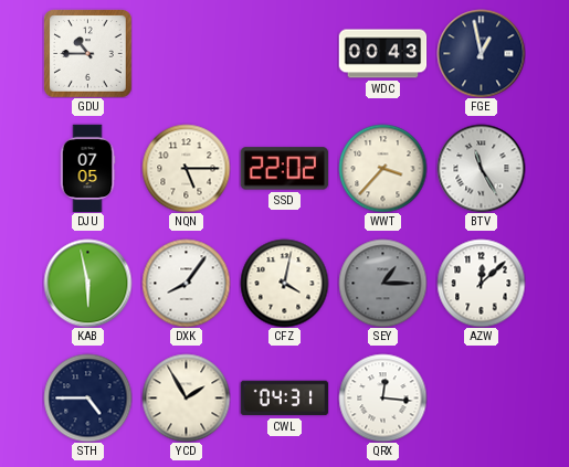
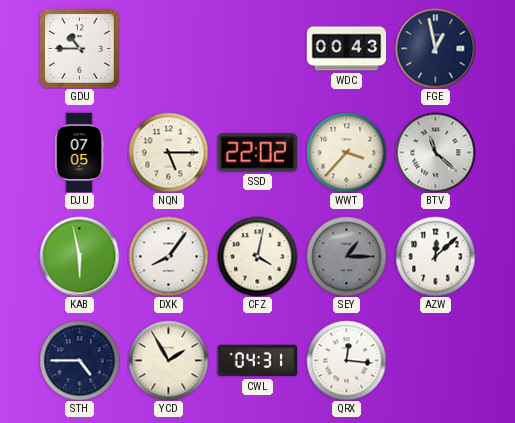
BTV: 11:25 -> 11:22 (435, 152)
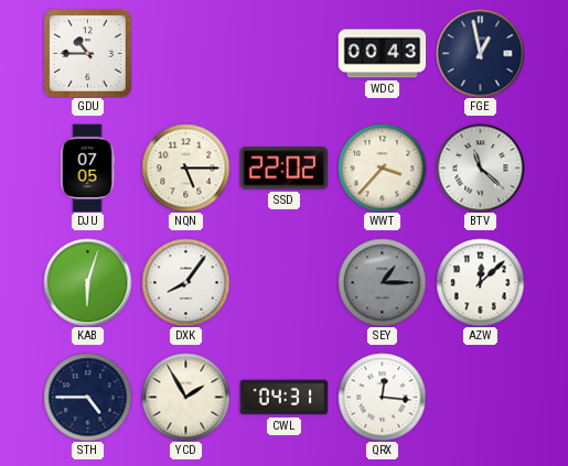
KAB: 5:58 -> 6:03 (87, 282)
CFZ: 4:02 -> none (257, 256)
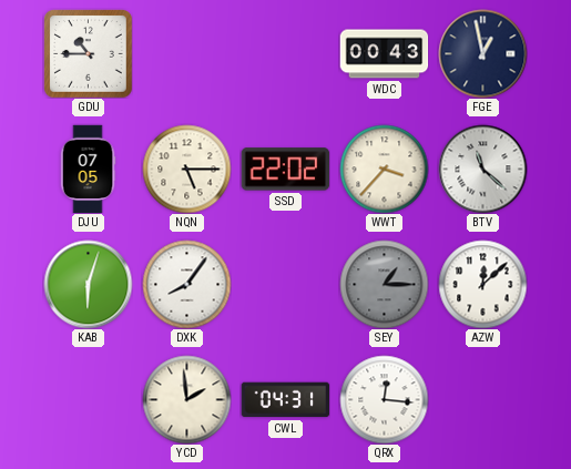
STH: 4:45 -> none (87, 397)
YCD: 1:55 -> 1:59 (186, 399)
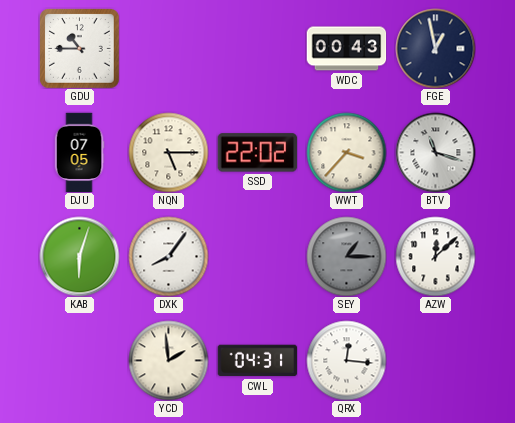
BTV: 11:22 -> 11:18 (435, 152)
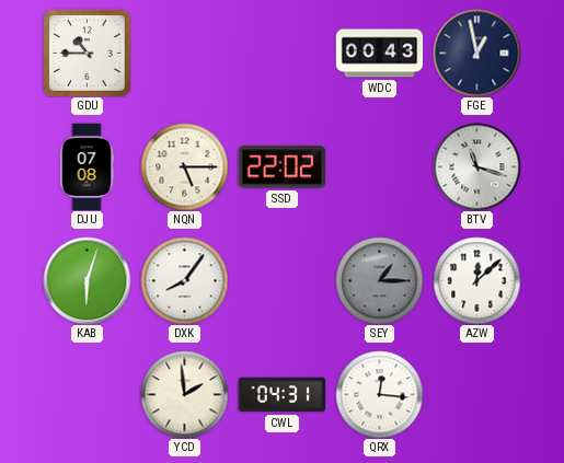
DJU: 07:05 -> 07:08 (87, 166)
WWT: 3:37 -> none (346, 152)
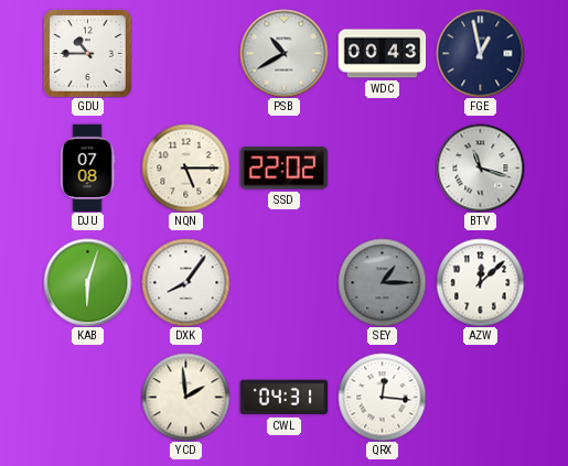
PSB: none -> 10:40 (283, 53)
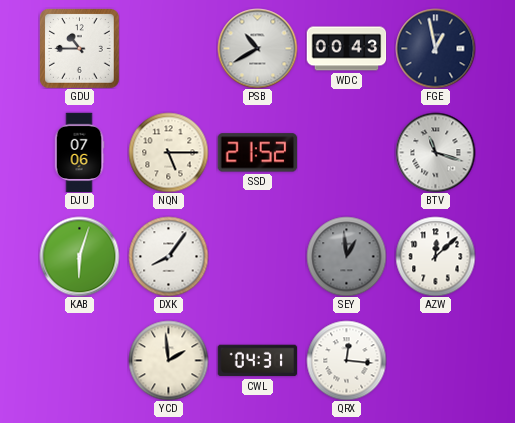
DJU: 07:08 -> 07:06 (79, 152)
SSD: 22:02 -> 21:52 (257, 153)
SEY: 1:15 -> 12:59 (346, 256)
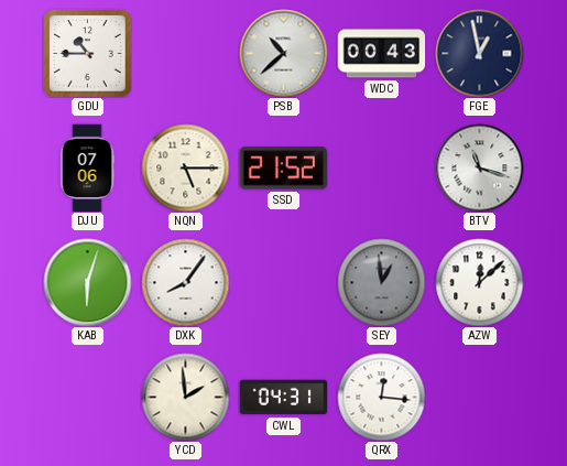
PSB: 10:40 -> 10:38 (283, 53)
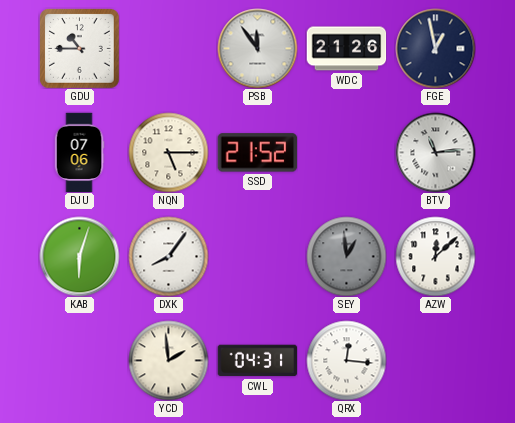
PSB: 10:38 -> 11:54 (257, 48)
WDC: 00:43 -> 21:26 (346, 49)
BTV: 11:18 -> 11:14 (435, 152)
